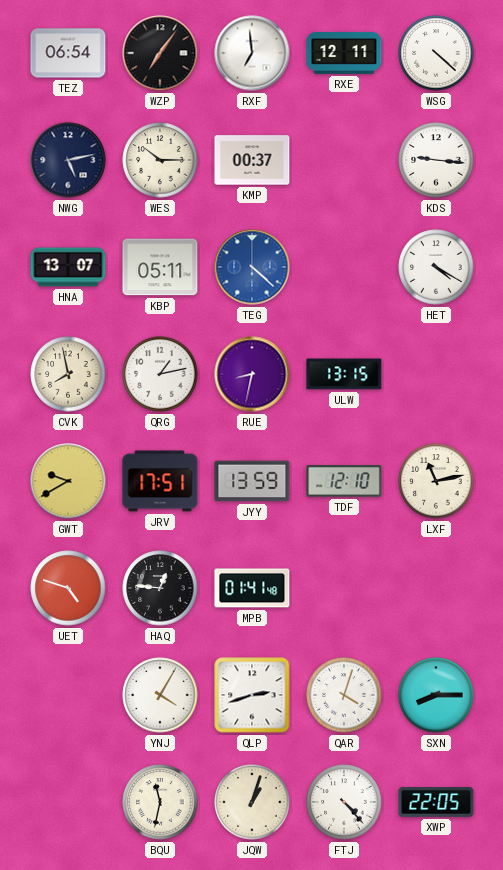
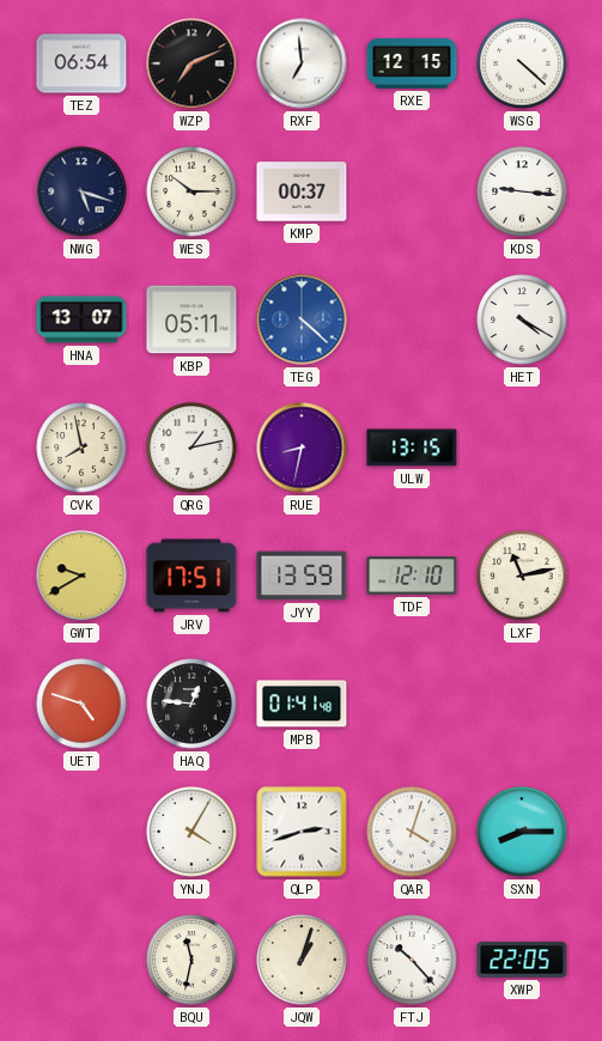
WZP: 7:06 -> 7:11 (191, 63)
RXE: 12:11 -> 12:15 (412, 63)
NWG: 5:13 -> 5:18 (81, 191)
FTJ: 4:23 -> 10:23 (412, 960)
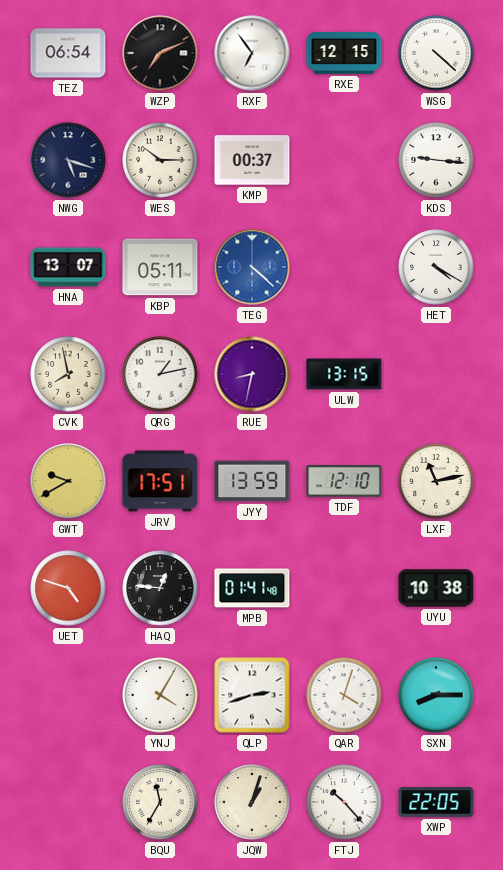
RXF: 6:59 -> 6:54 (252, 53)
UYU: none -> 10:38 (436, 588)
BQU: 11:32 -> 11:35 (160, 802)
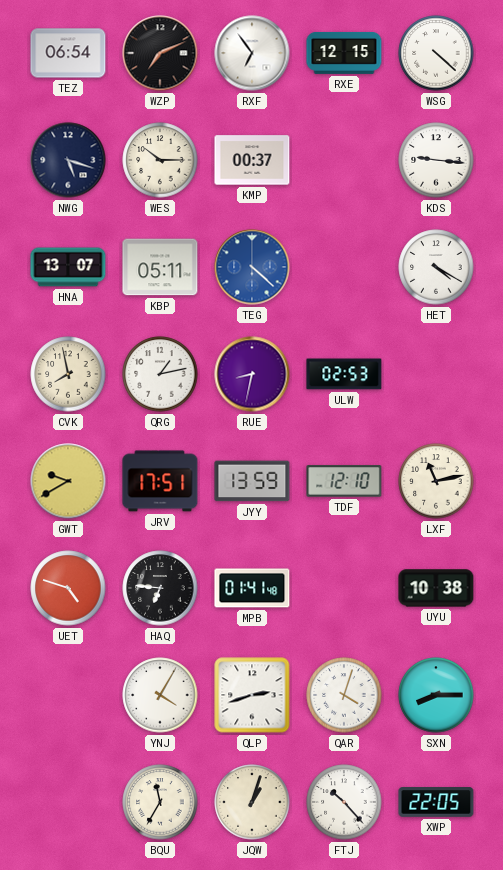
ULW: 13:15 -> 02:53 (344, 374)
HAQ: 12:46 -> 6:46 (160, 588)
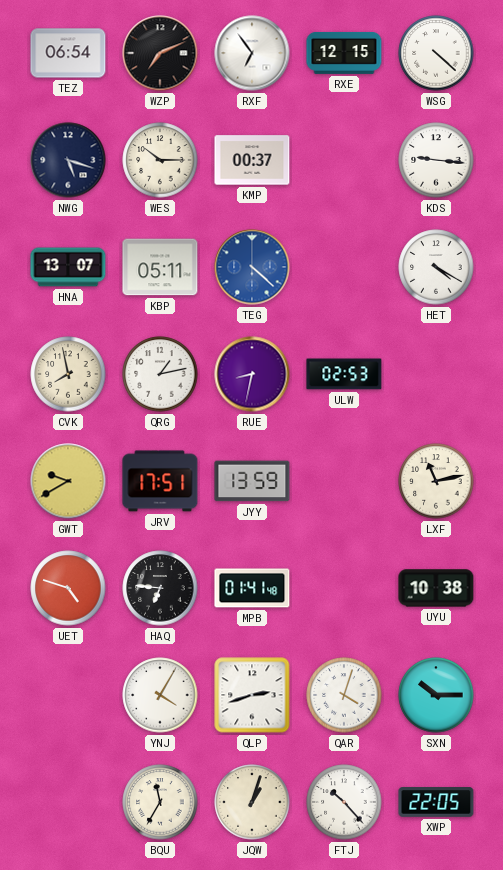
TDF: 12:10 -> none (344, 481)
SXN: 8:15 -> 10:15 (436, 695)
